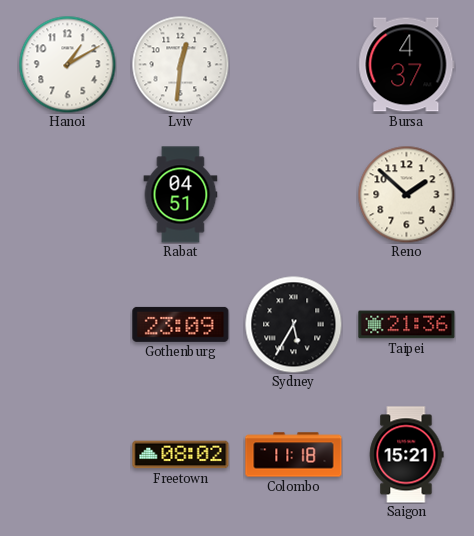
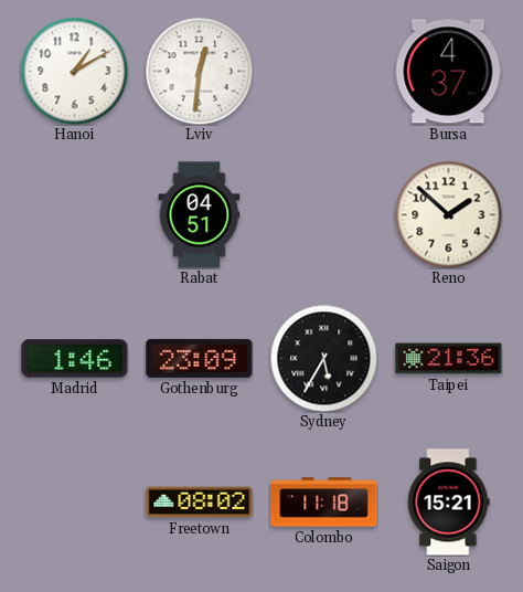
Madrid: none -> 1:46 (75, 359)
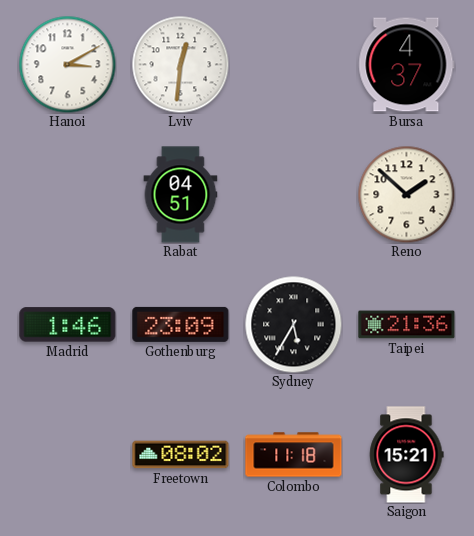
Hanoi: 1:10 -> 3:10 (67, 64)
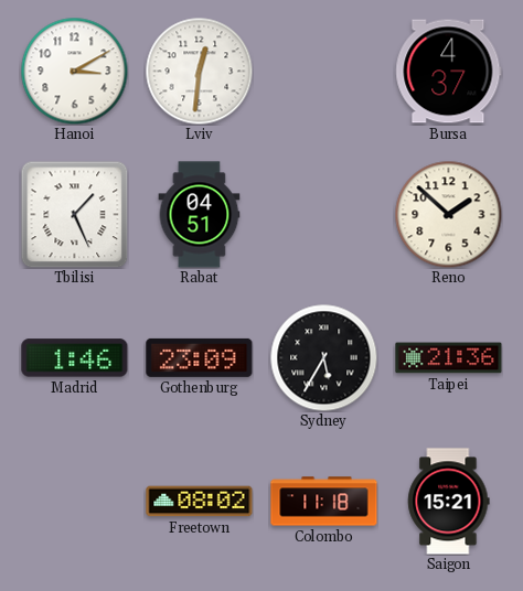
Tbilisi: none -> 1:26 (74, 214)
